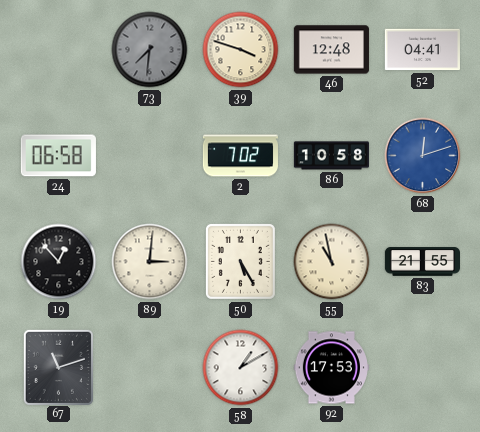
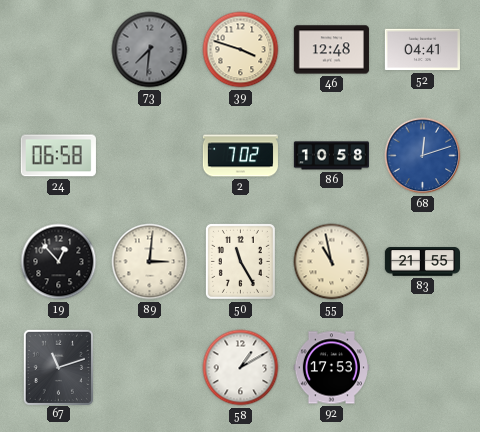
50: 5:25 -> 11:25 (240, 261)
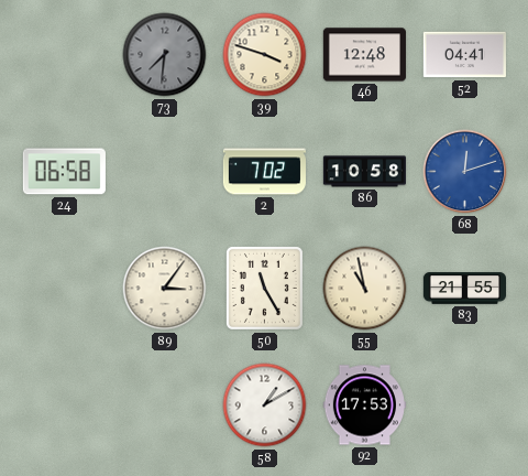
19: 12:53 -> none (59, 262)
89: 3:01 -> 3:06 (165, 289)
67: 11:12 -> none (58, 367)
